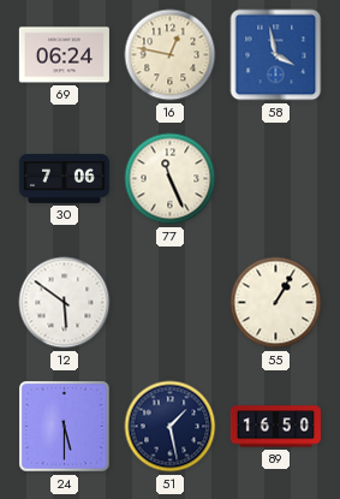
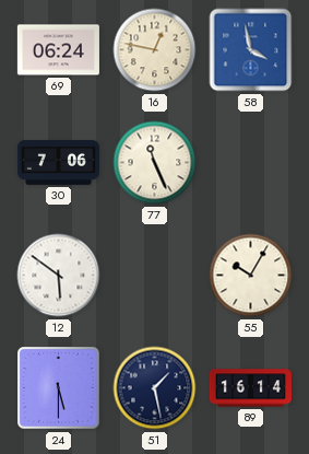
55: 1:05 -> 10:05 (251, 276)
89: 16:50 -> 16:14 (250, 388)
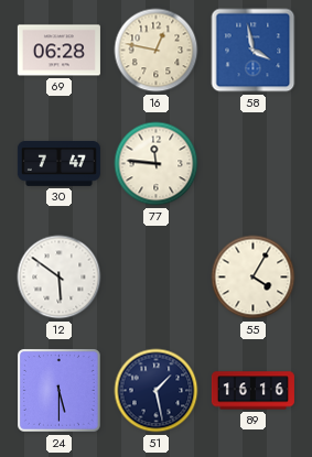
69: 06:24 -> 06:28 (58, 51)
30: 7:06 -> 7:47 (58, 164)
77: 11:26 -> 11:46 (157, 164)
55: 10:05 -> 4:05 (254, 278)
89: 16:14 -> 16:16 (252, 391)
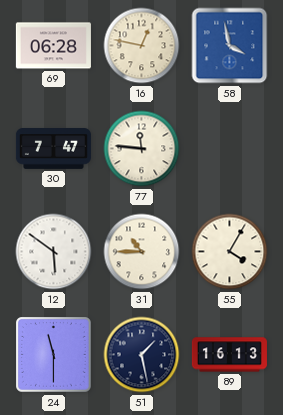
31: none -> 10:45 (142, 252)
24: 5:30 -> 11:30 (54, 355)
89: 16:16 -> 16:13 (229, 355)
